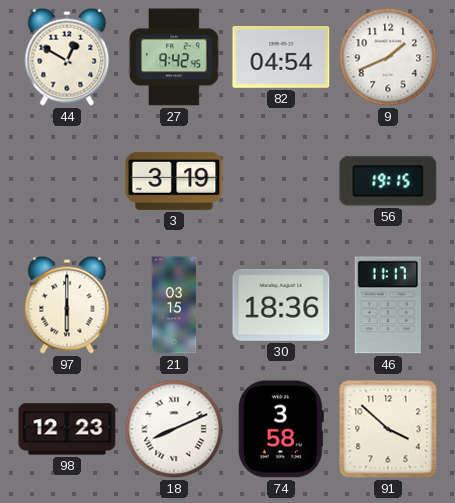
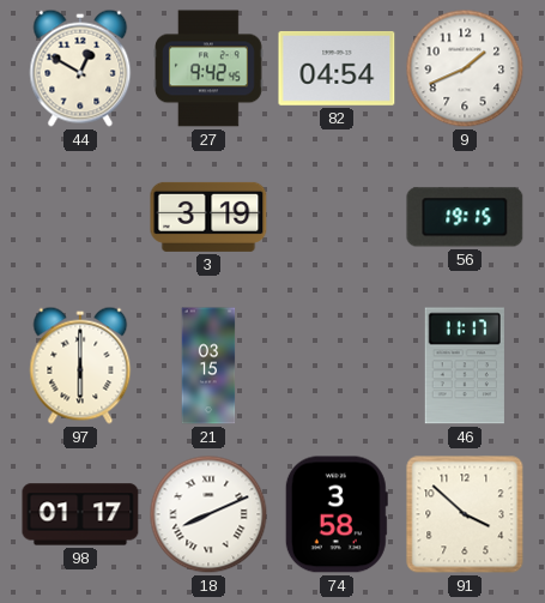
30: 18:36 -> none (281, 305)
98: 12:23 -> 01:17 (80, 514)
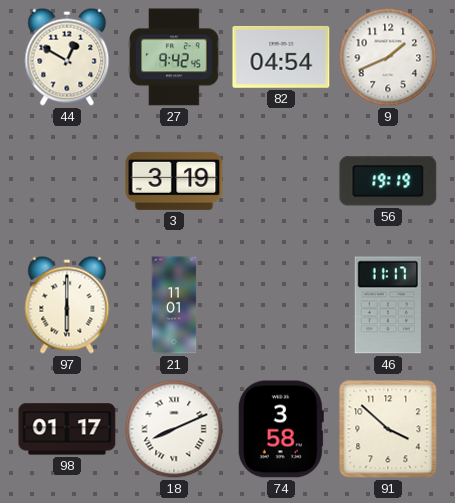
56: 19:15 -> 19:19 (388, 181)
21: 03:15 -> 11:01 (174, 305)
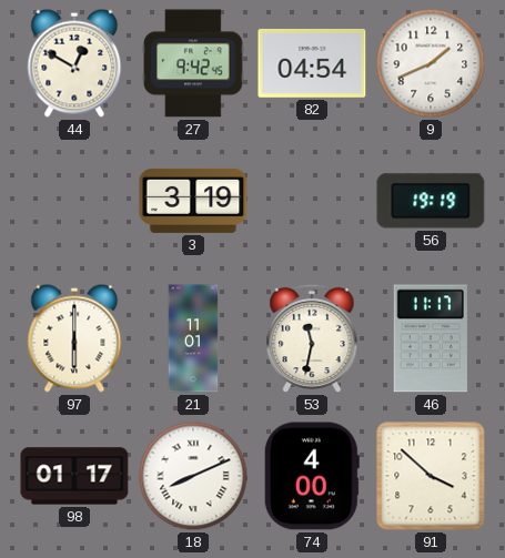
53: none -> 11:32 (312, 338)
74: 3:58 -> 4:00 (312, 476)
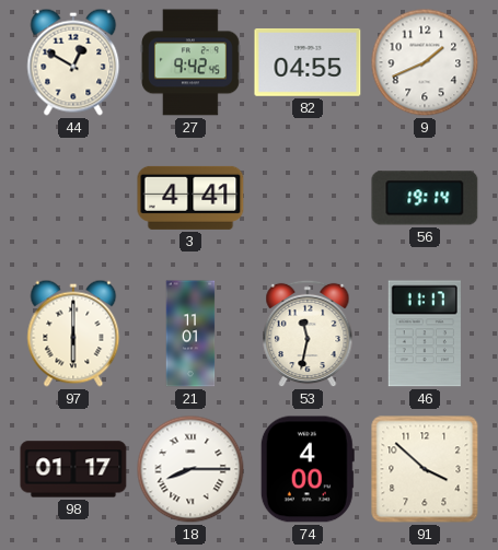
82: 04:54 -> 04:55 (308, 62)
3: 3:19 -> 4:41 (190, 198)
56: 19:19 -> 19:14 (425, 198)
18: 8:11 -> 8:15 (190, 469)
